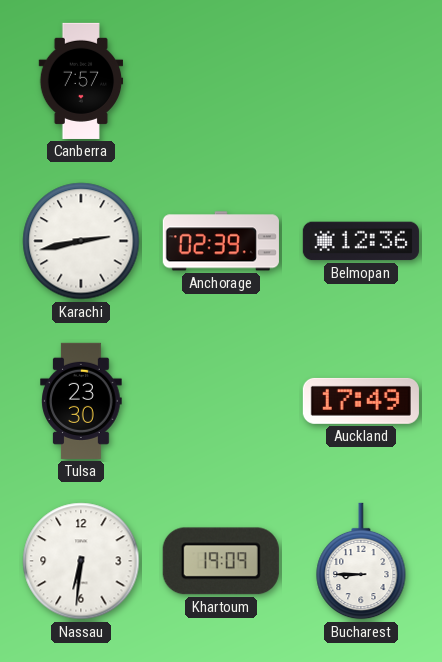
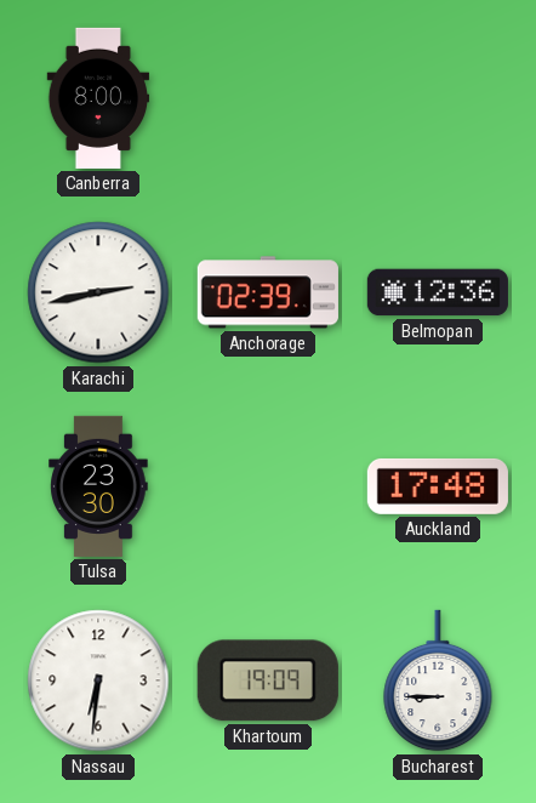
Canberra: 7:57 -> 8:00 (98, 98)
Auckland: 17:49 -> 17:48 (438, 486)
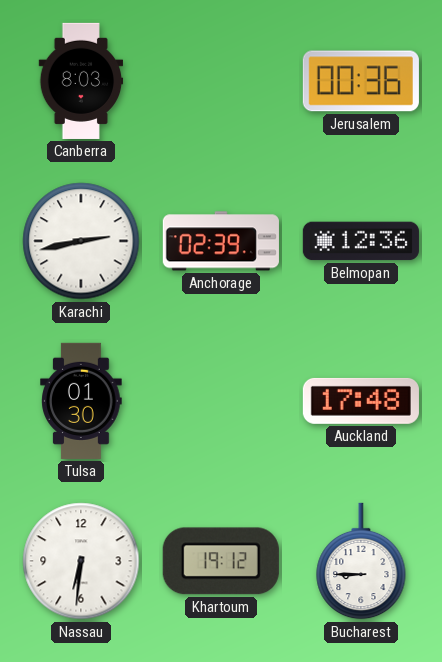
Canberra: 8:00 -> 8:03 (81, 81)
Jerusalem: none -> 00:36 (361, 81)
Tulsa: 23:30 -> 01:30 (81, 401)
Khartoum: 19:09 -> 19:12 (221, 561)
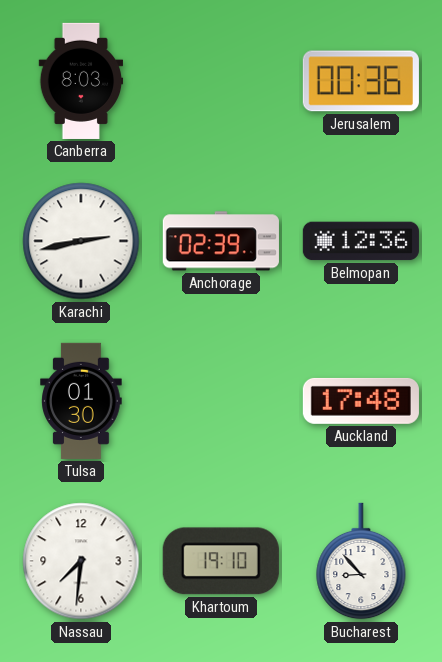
Nassau: 6:31 -> 7:31 (81, 561)
Khartoum: 19:12 -> 19:10 (221, 561)
Bucharest: 8:45 -> 8:53 (361, 561)
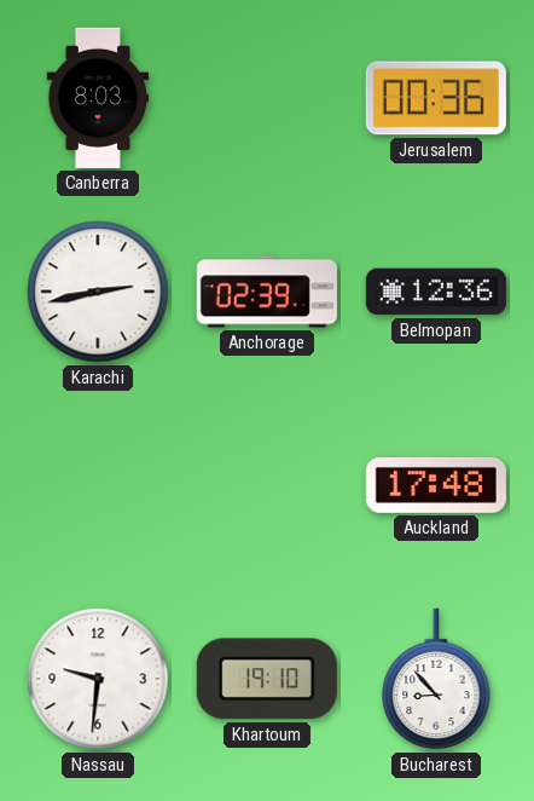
Tulsa: 01:30 -> none (81, 401)
Nassau: 7:31 -> 9:31 (98, 679)
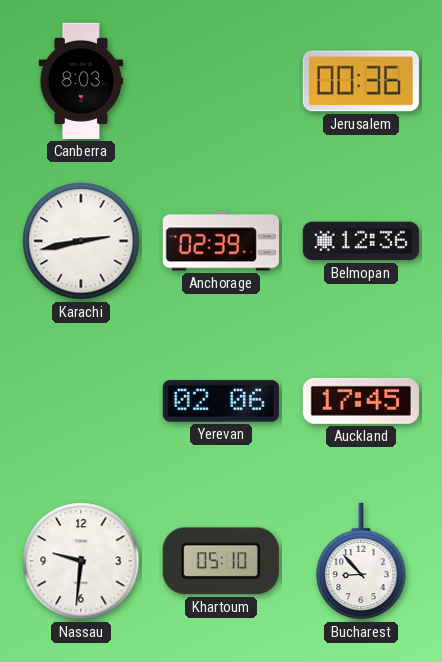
Yerevan: none -> 02:06 (221, 401)
Auckland: 17:48 -> 17:45 (361, 401)
Khartoum: 19:10 -> 05:10 (221, 561)
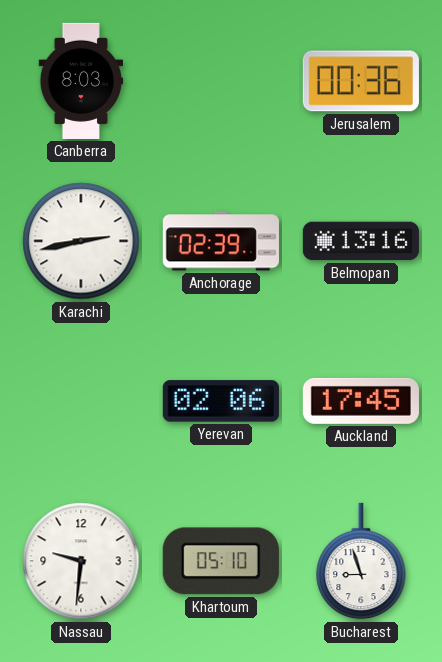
Belmopan: 12:36 -> 13:16 (361, 241)
Bucharest: 8:53 -> 8:57 (361, 561)
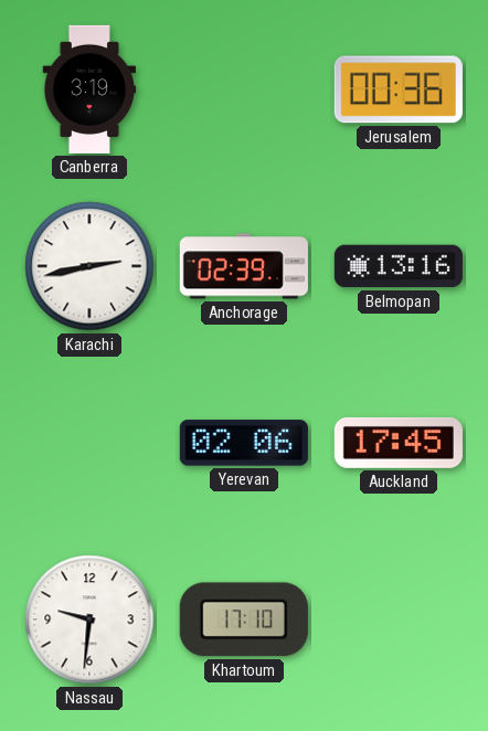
Canberra: 8:03 -> 3:19 (89, 89)
Khartoum: 05:10 -> 17:10 (244, 619)
Bucharest: 8:57 -> none (361, 561)
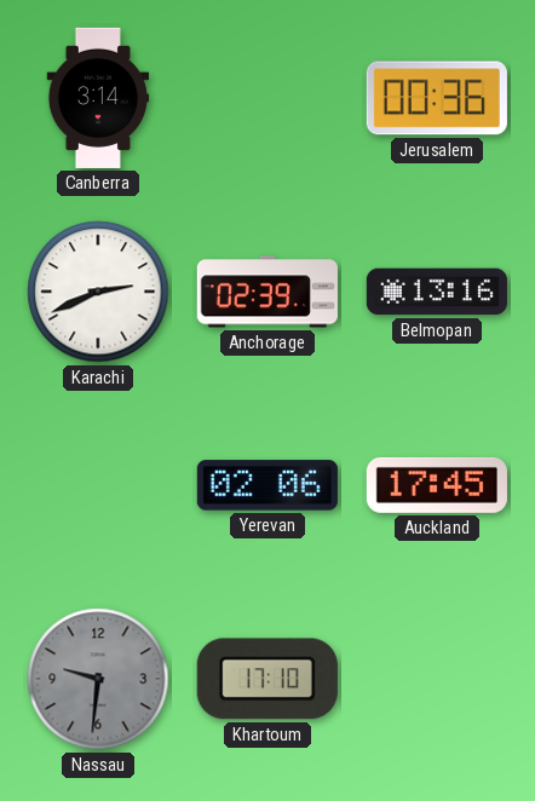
Canberra: 3:19 -> 3:14 (98, 98)
Karachi: 2:43 -> 2:41 (98, 292)
Nassau dial: white -> grey (98, 679)
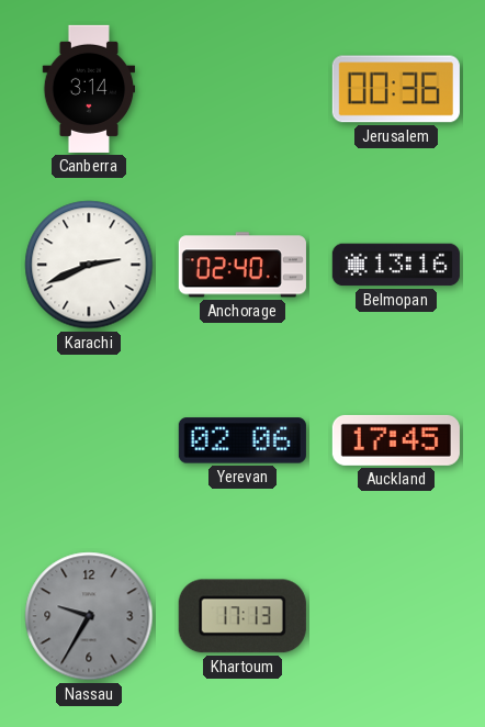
Anchorage: 02:39 -> 02:40 (243, 265)
Nassau: 9:31 -> 9:35 (89, 616)
Khartoum: 17:10 -> 17:13 (243, 616)
